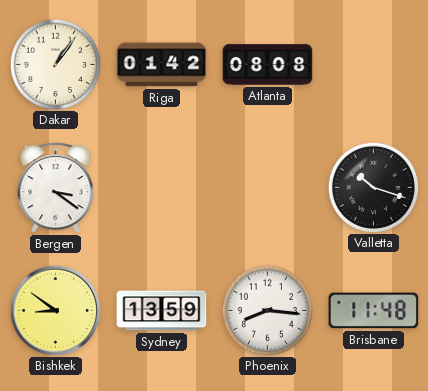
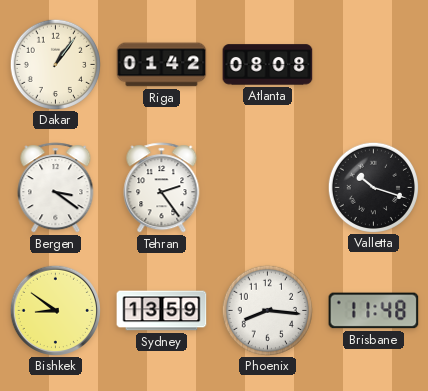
Tehran: none -> 2:24 (162, 188)
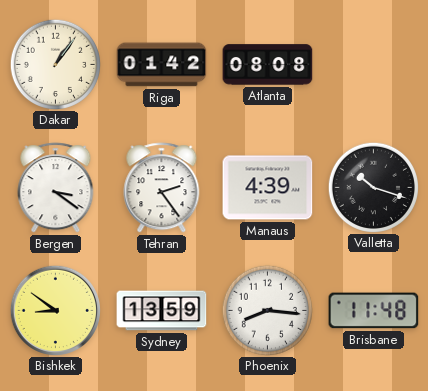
Manaus: none -> 4:39 (268, 188)
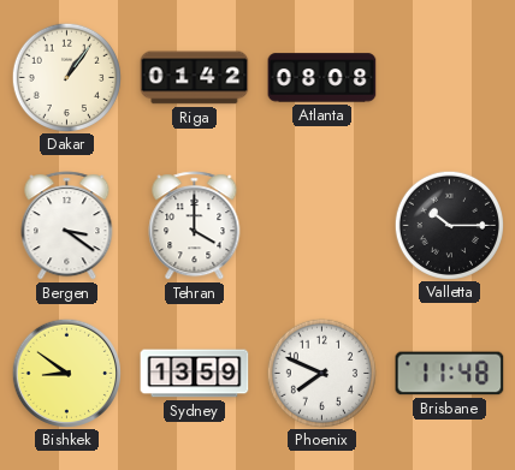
Tehran: 2:24 -> 4:00 (195, 226)
Manaus: 4:39 -> none (268, 188)
Valletta: 10:18 -> 10:15 (449, 225)
Phoenix: 8:16 -> 7:49 (321, 373)
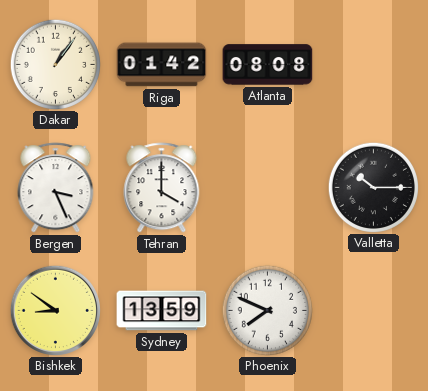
Bergen: 3:21 -> 3:26 (56, 188)
Brisbane: 11:48 -> none (450, 374)
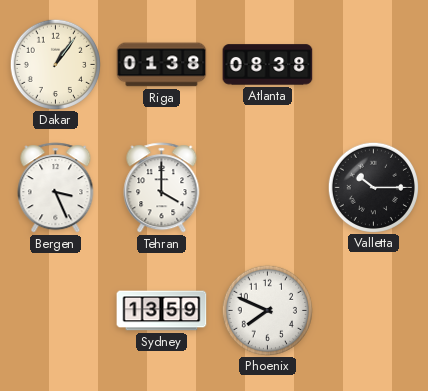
Riga: 01:42 -> 01:38 (162, 65)
Atlanta: 08:08 -> 08:38 (268, 65)
Bishkek: 8:51 -> none (55, 310)
